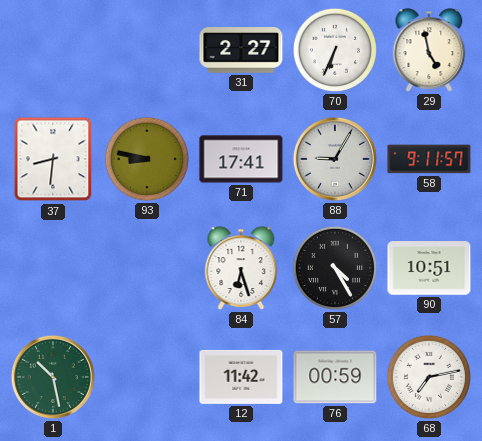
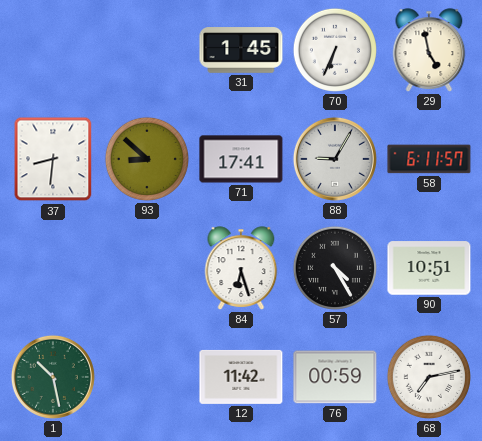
31: 2:27 -> 1:45 (241, 50)
93: 8:47 -> 8:52 (147, 159)
58: 9:11 -> 6:11 (429, 159)
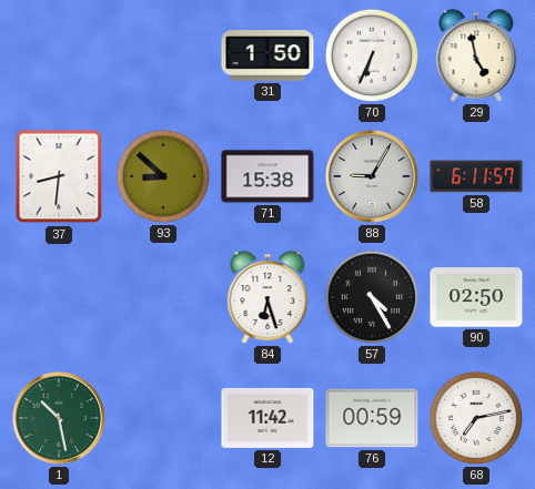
31: 1:45 -> 1:50 (267, 55)
71: 17:41 -> 15:38 (267, 176)
90: 10:51 -> 02:50 (476, 297)
